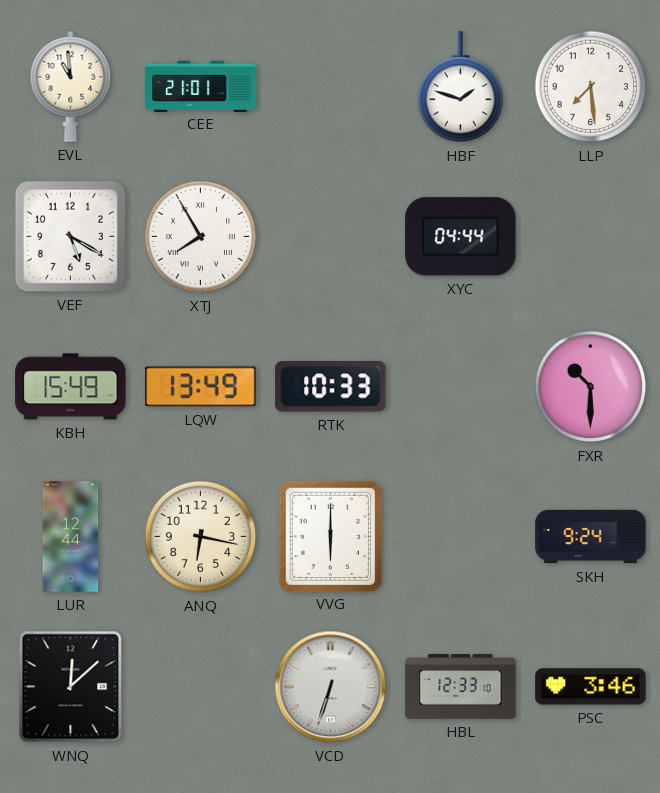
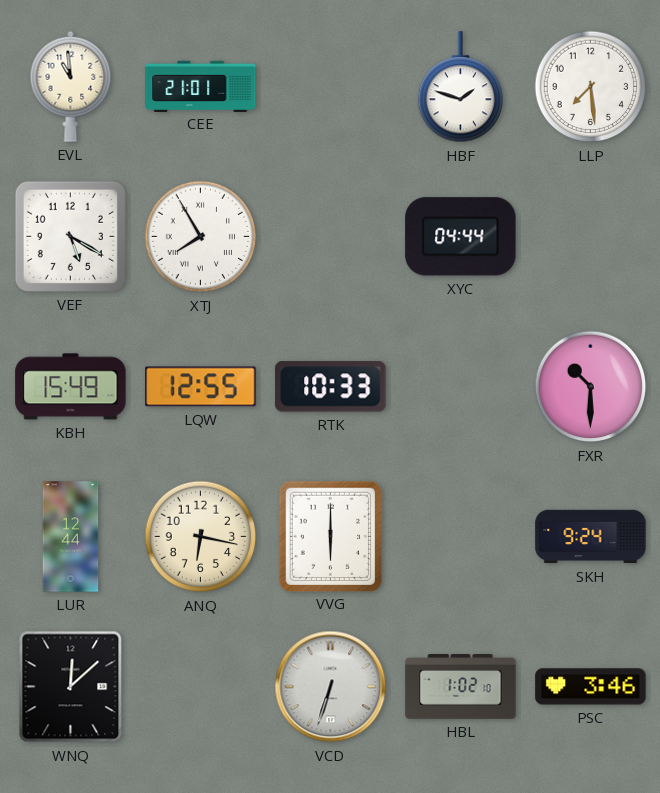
LQW: 13:49 -> 12:55 (201, 387)
HBL: 12:33 -> 1:02 (461, 687)
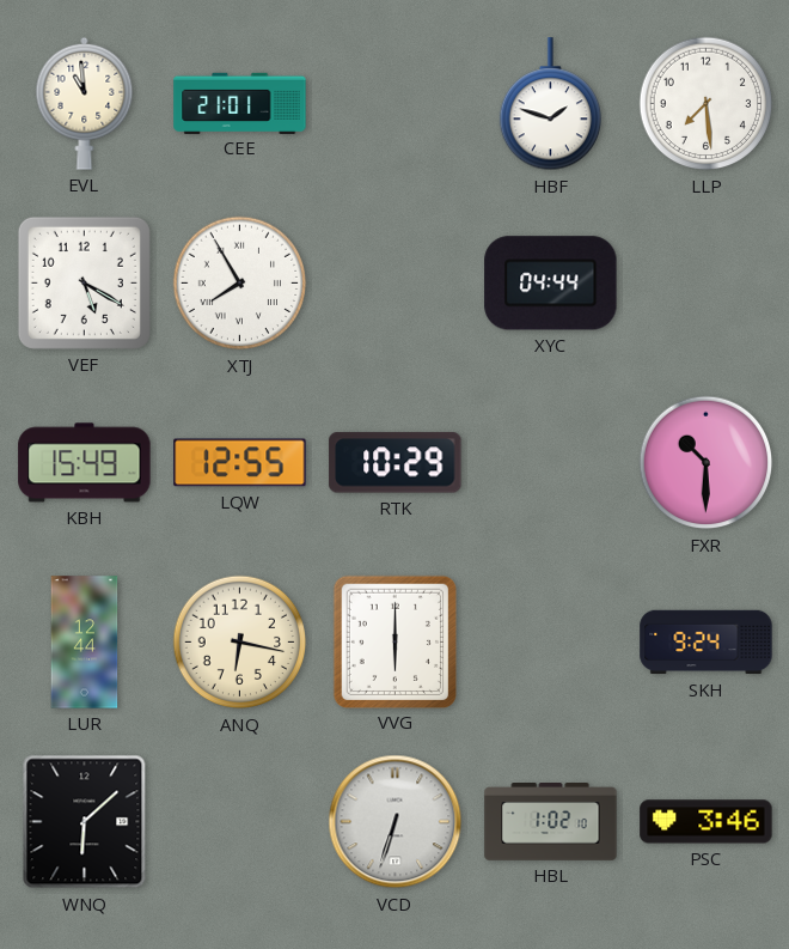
RTK: 10:33 -> 10:29 (396, 463)
WNQ: 12:08 -> 6:08 (85, 822)
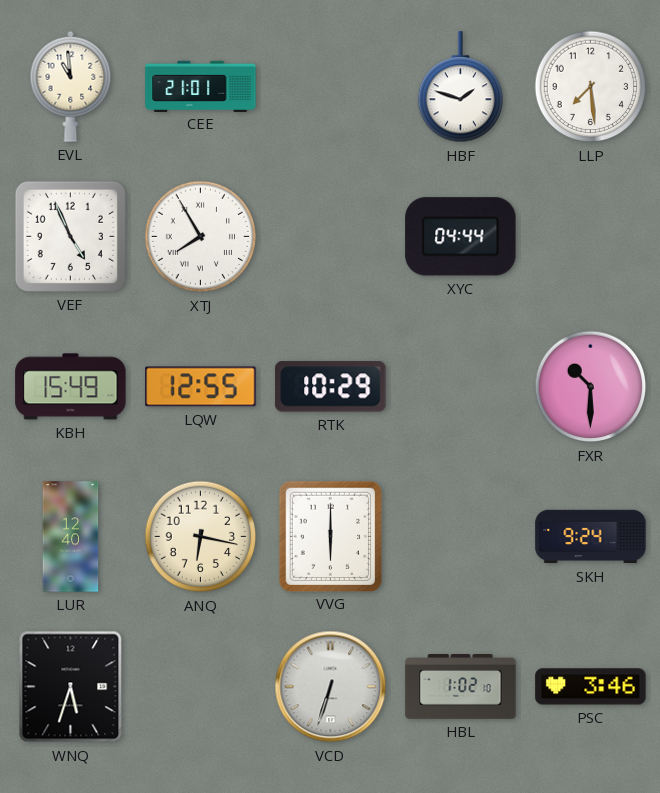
VEF: 5:20 -> 4:56 (70, 236)
LUR: 12:44 -> 12:40 (71, 537)
WNQ: 6:08 -> 5:33 (71, 687)
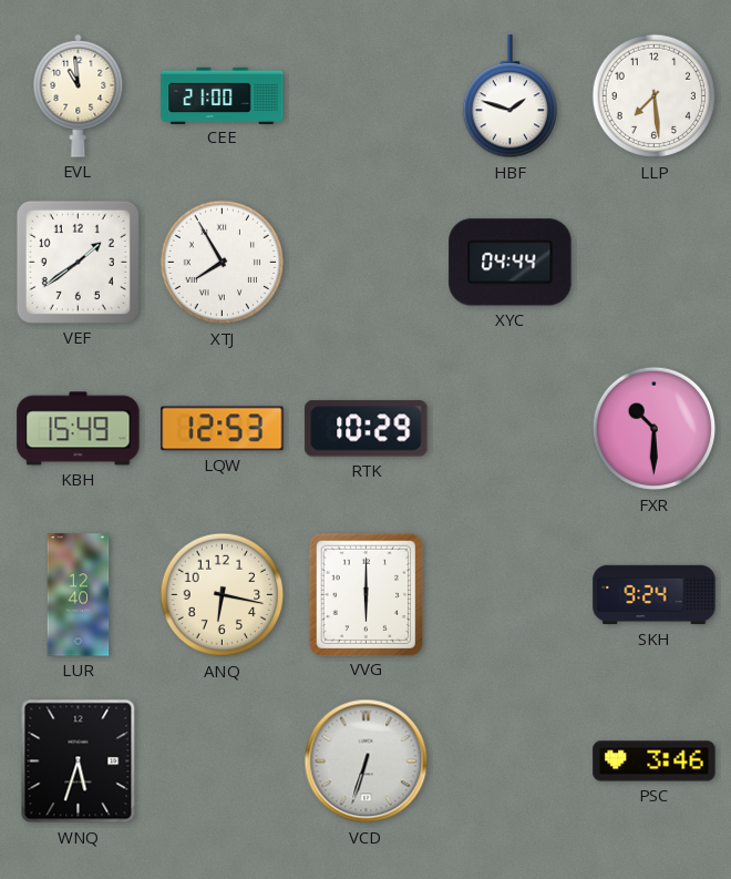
CEE: 21:01 -> 21:00 (223, 95)
VEF: 4:56 -> 1:39 (78, 262)
LQW: 12:55 -> 12:53 (223, 429)
HBL: 1:02 -> none (461, 687)
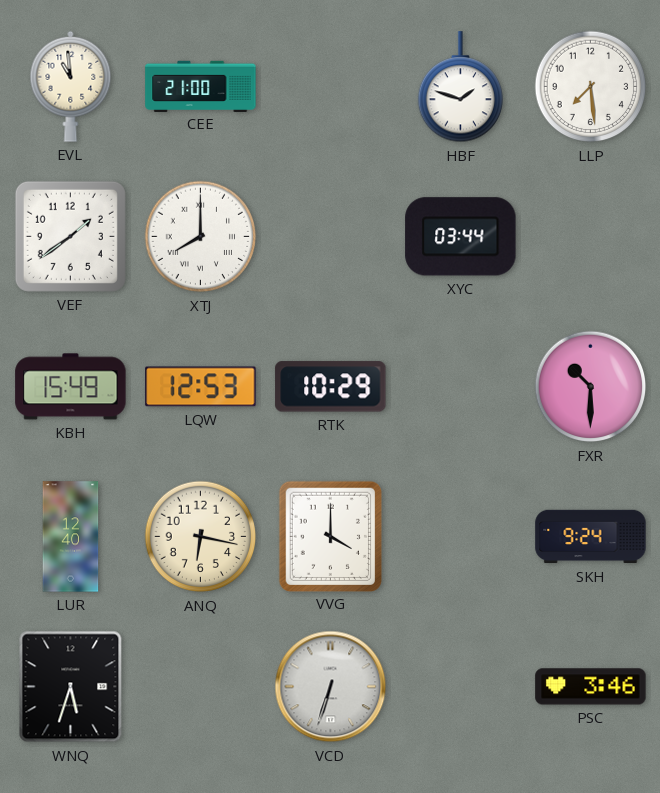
XTJ: 7:55 -> 8:00 (201, 237)
XYC: 04:44 -> 03:44 (461, 237)
VVG: 6:00 -> 4:00 (330, 536)
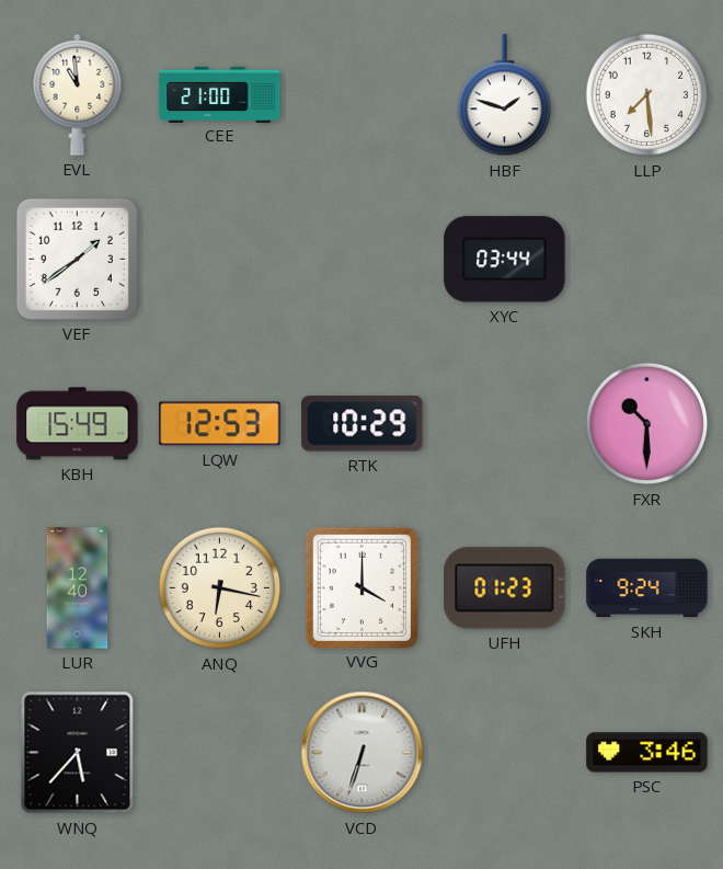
XTJ: 8:00 -> none (201, 237)
UFH: none -> 01:23 (505, 588)
WNQ: 5:33 -> 5:37 (78, 753)
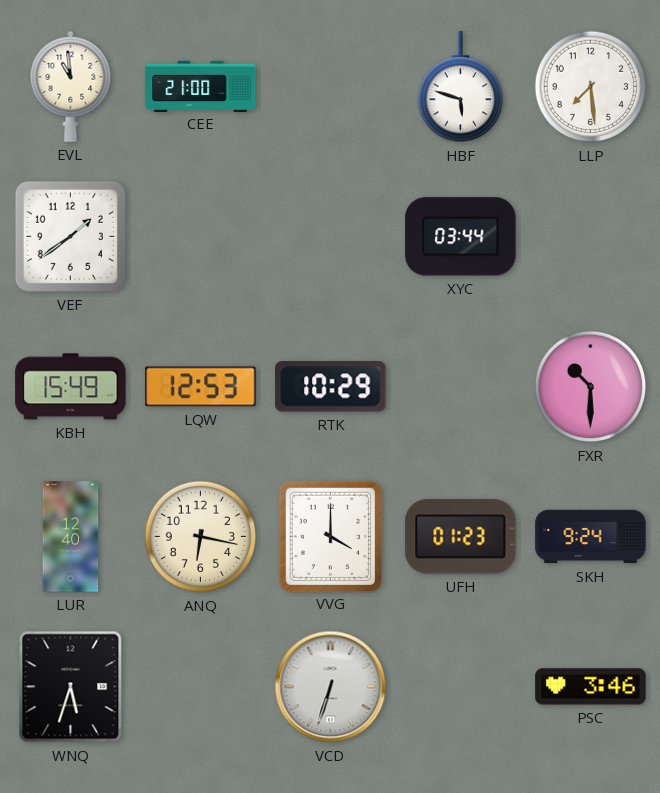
HBF: 1:48 -> 5:48 (460, 87)
WNQ: 5:37 -> 5:33 (71, 687)
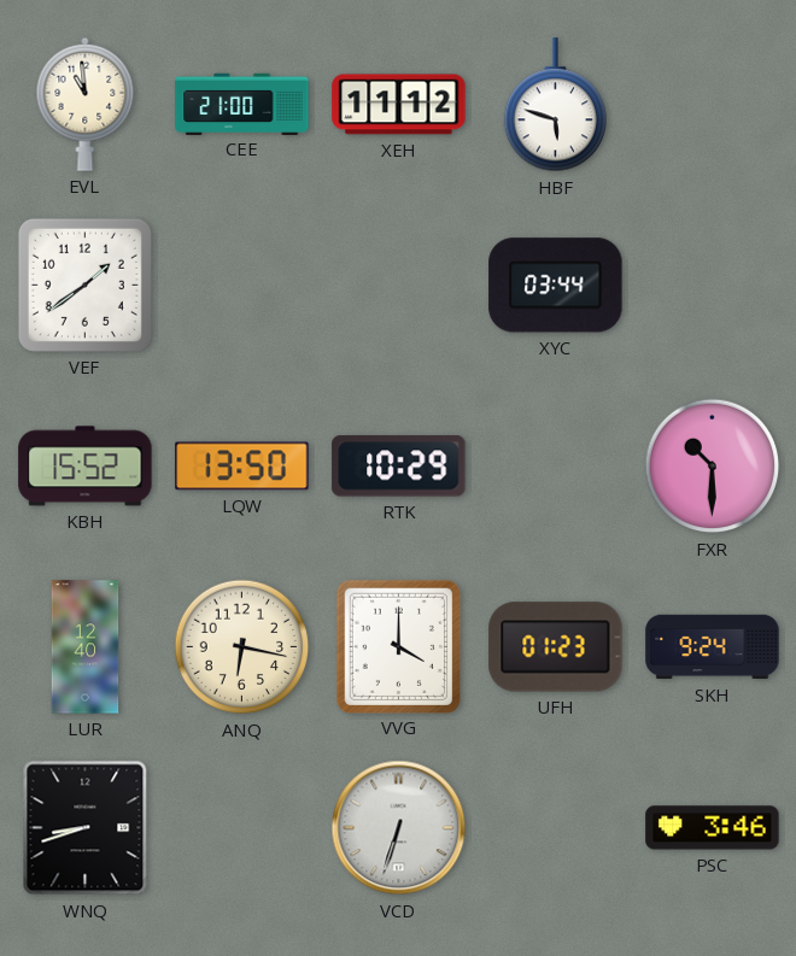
XEH: none -> 11:12 (399, 105)
LLP: 7:29 -> none (591, 87)
KBH: 15:49 -> 15:52 (86, 467)
LQW: 12:53 -> 13:50 (242, 467)
WNQ: 5:33 -> 8:42 (86, 828)
